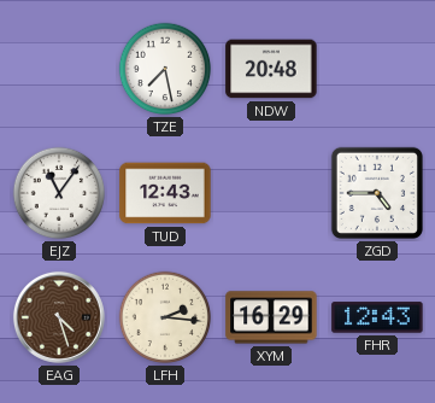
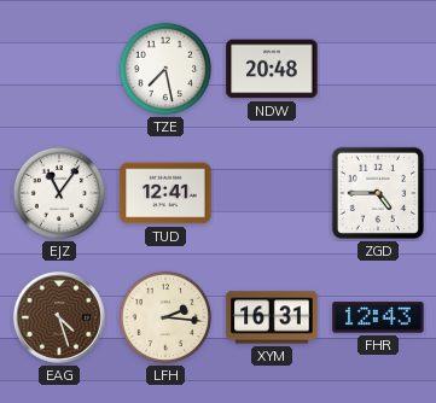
TUD: 12:43 -> 12:41 (165, 193)
XYM: 16:29 -> 16:31 (272, 317)
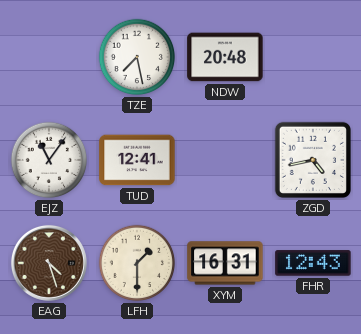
ZGD: 4:45 -> 4:43 (313, 160)
LFH: 2:16 -> 1:30 (137, 263)
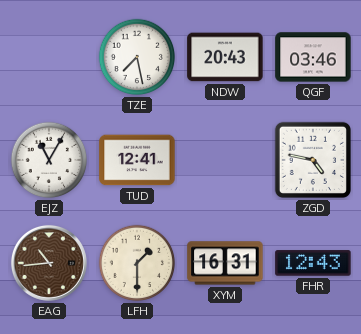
NDW: 20:48 -> 20:43 (225, 57)
QGF: none -> 03:46 (313, 57)
EJZ: 11:06 -> 11:05 (49, 160)
ZGD: 4:43 -> 4:47 (313, 160)
EAG: 4:27 -> 10:44 (49, 263)
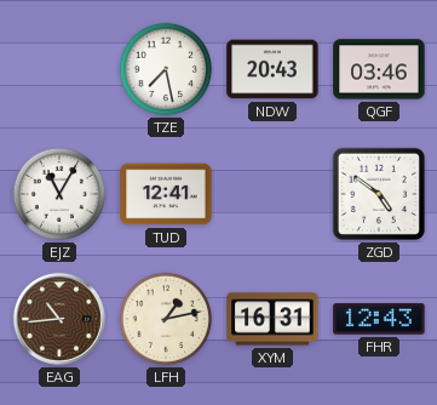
ZGD: 4:47 -> 4:51 (379, 194)
LFH: 1:30 -> 1:13 (166, 319)
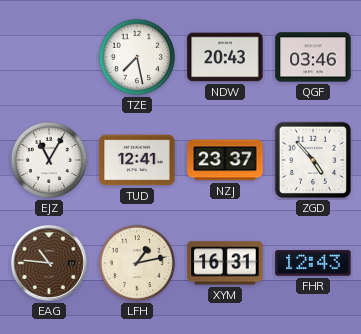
NZJ: none -> 23:37 (225, 160)
ZGD: 4:51 -> 4:53 (313, 160)
EAG: 10:44 -> 10:46 (49, 263)
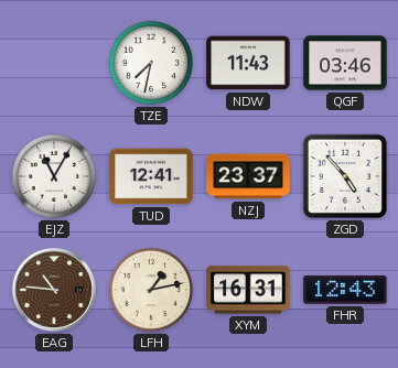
TZE: 7:28 -> 7:32 (151, 63)
NDW: 20:43 -> 11:43 (248, 63)
